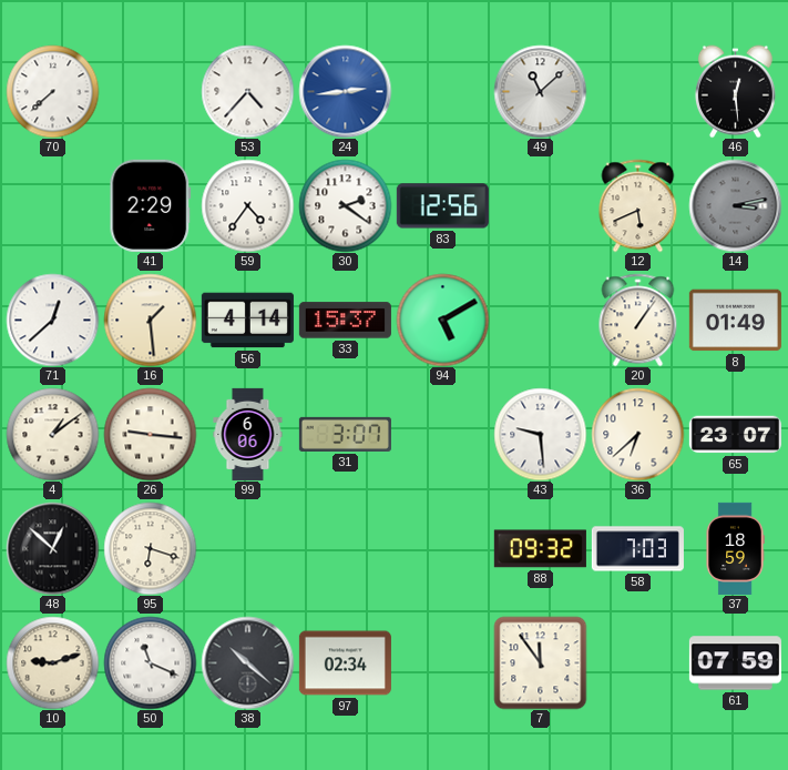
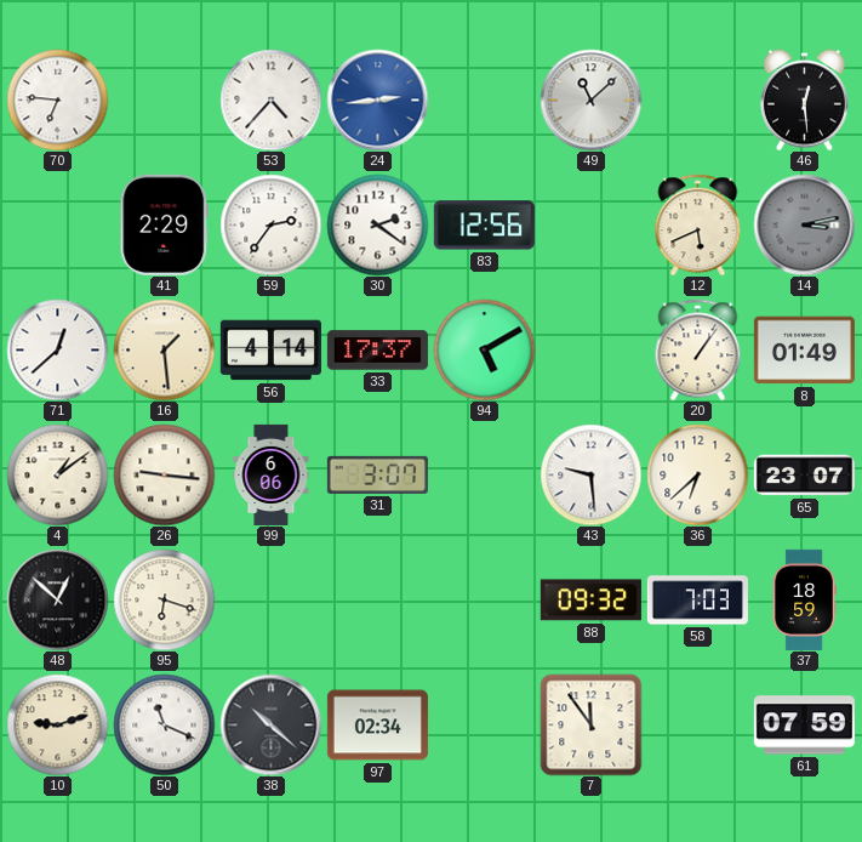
70: 7:38 -> 6:46 (57, 99)
59: 4:36 -> 2:36 (270, 224)
33: 15:37 -> 17:37 (377, 351)
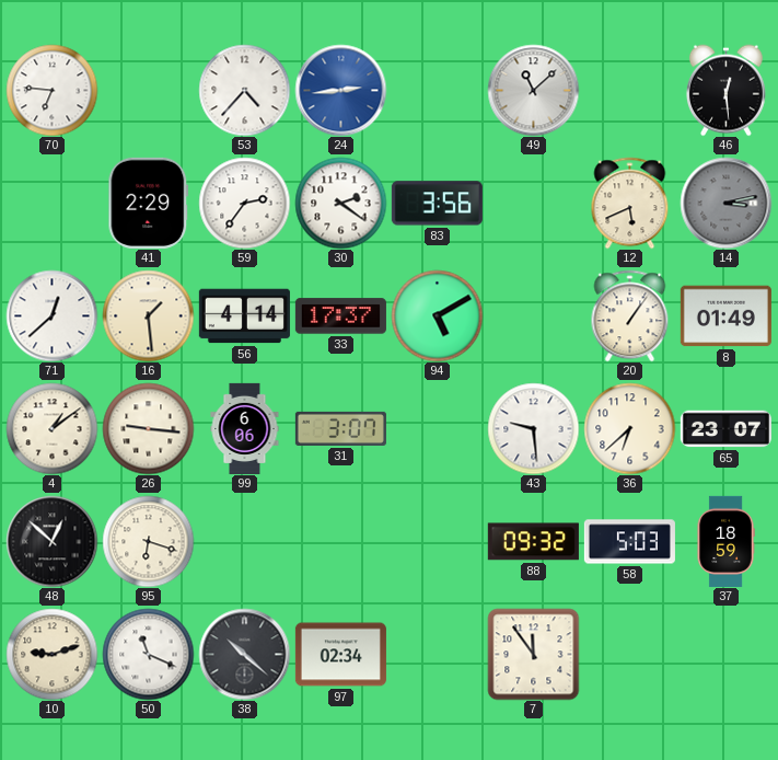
83: 12:56 -> 3:56 (437, 204)
58: 7:03 -> 5:03 (629, 542)
61: 07:59 -> none (804, 726)
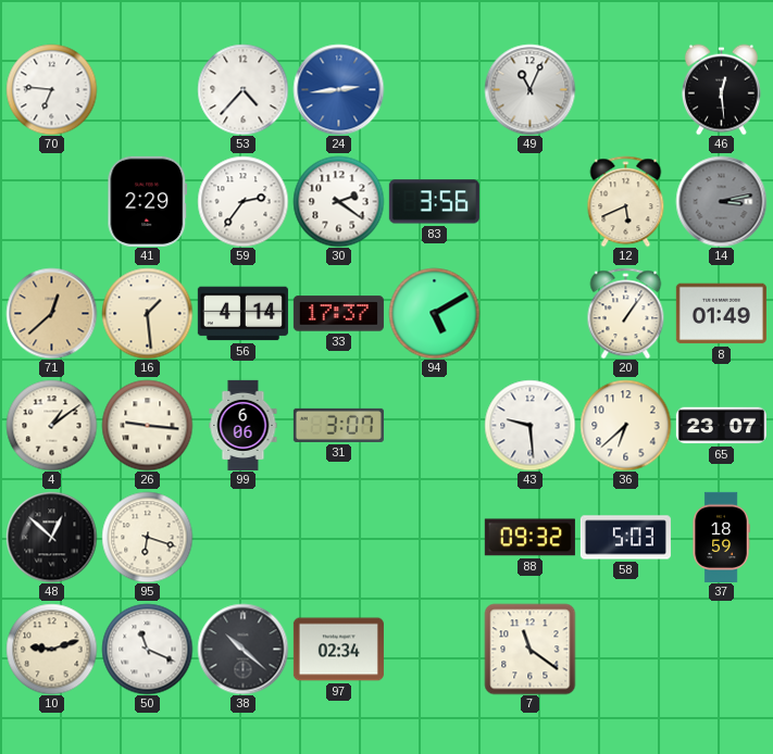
49: 11:08 -> 11:04 (529, 89)
71 dial: white -> champagne (51, 313)
7: 11:54 -> 11:21 (529, 649)
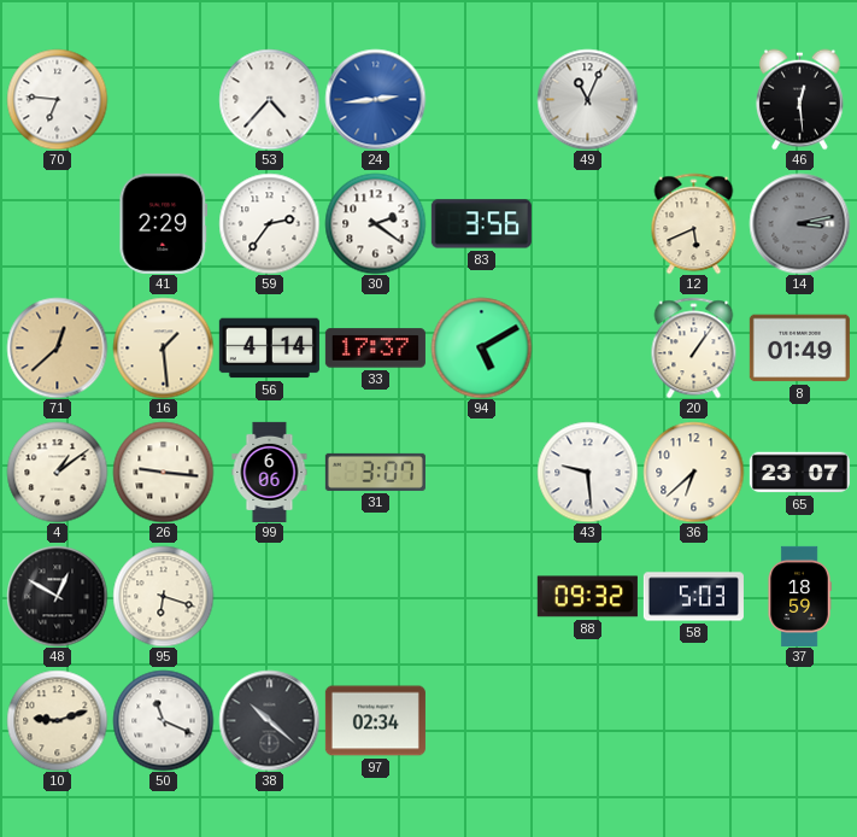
48: 12:52 -> 12:50 (57, 596)
7: 11:21 -> none (529, 649)
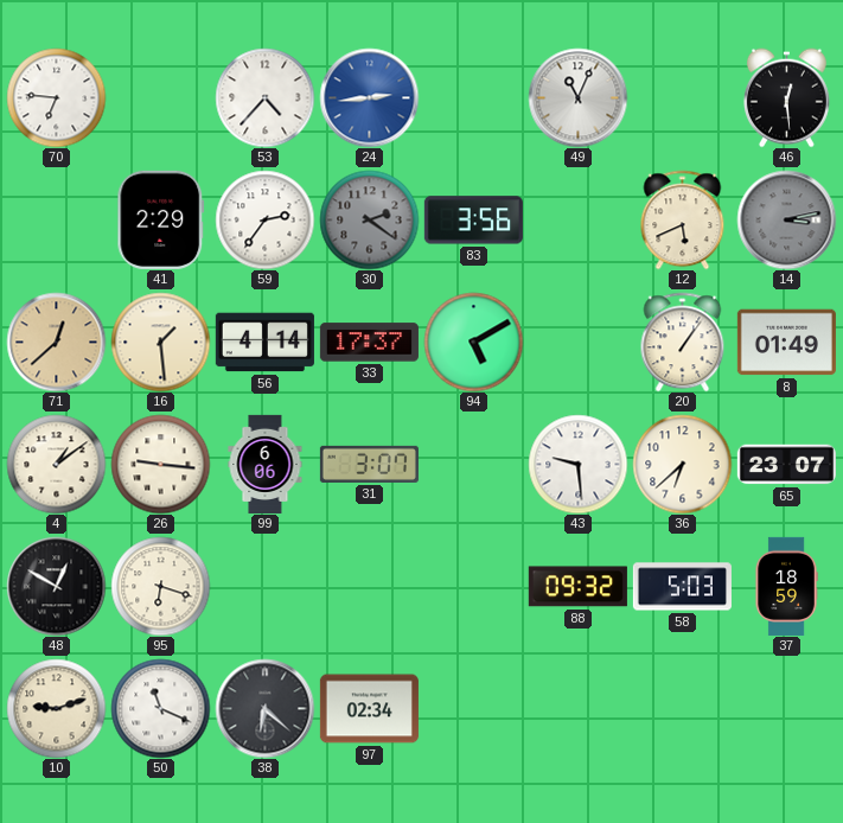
30 dial: white -> grey (369, 219)
38: 10:22 -> 6:22 (264, 708)
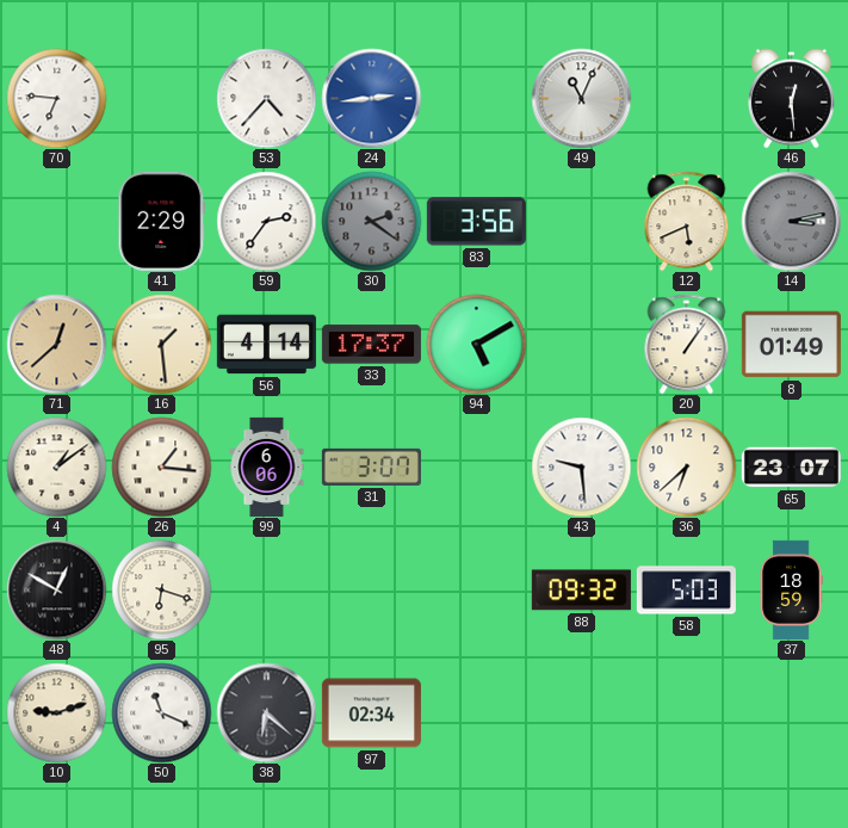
26: 9:16 -> 1:16 (161, 466)
